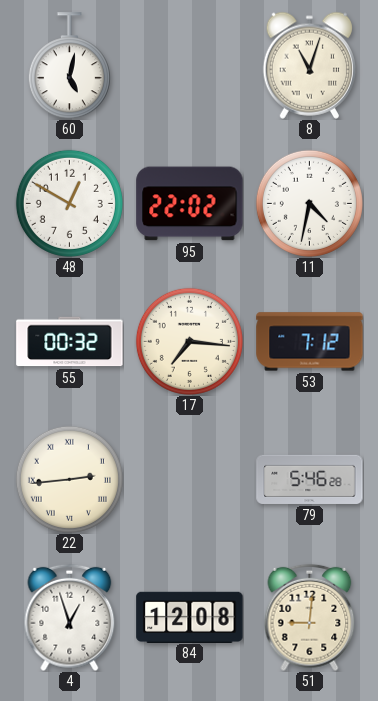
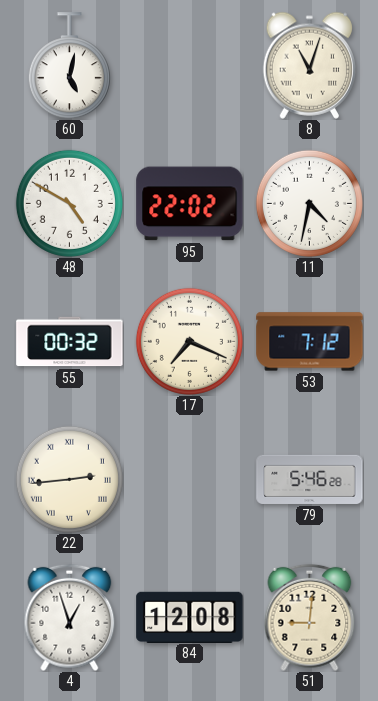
48: 12:50 -> 4:50 (69, 203)
17: 7:16 -> 7:19 (189, 341)
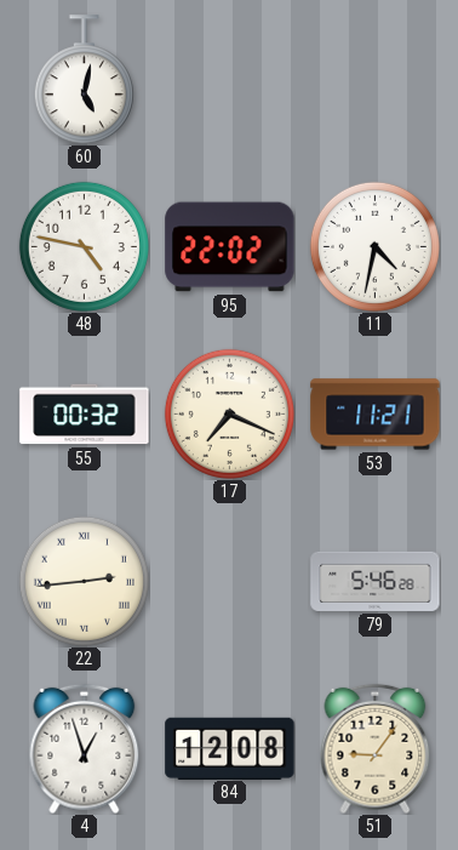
8: 11:03 -> none (309, 65)
48: 4:50 -> 4:47 (84, 246)
53: 7:12 -> 11:21 (376, 415)
51: 9:01 -> 9:06 (376, 748)
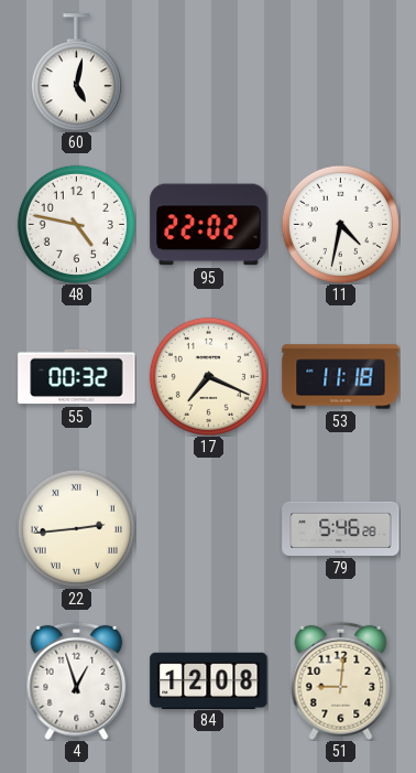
53: 11:21 -> 11:18 (341, 377)
51: 9:06 -> 9:01 (341, 680)
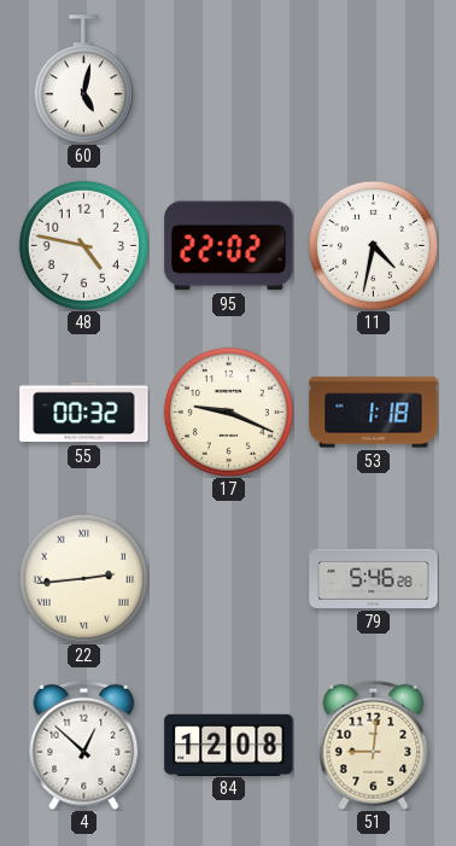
17: 7:19 -> 9:19 (228, 412)
53: 11:18 -> 1:18 (374, 413)
4: 12:57 -> 12:52 (84, 745)
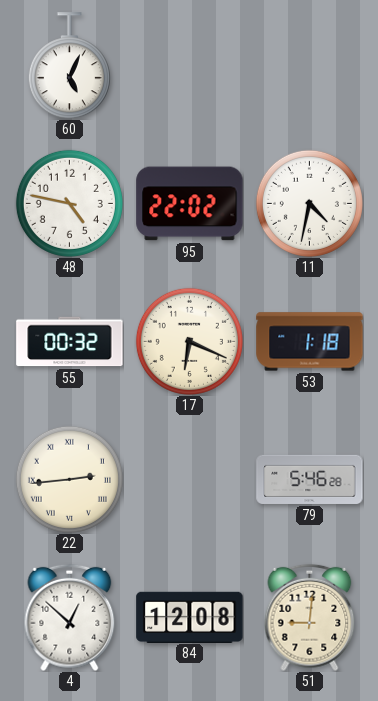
60: 5:02 -> 5:04 (69, 66)
17: 9:19 -> 6:19 (189, 341)
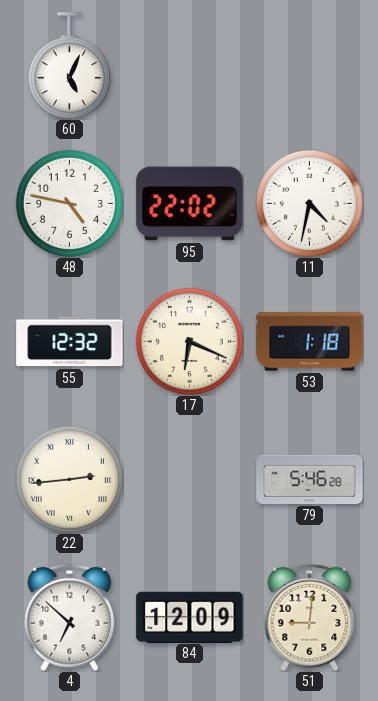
55: 00:32 -> 12:32 (70, 342)
4: 12:52 -> 6:52 (70, 617)
84: 12:08 -> 12:09 (190, 617)
